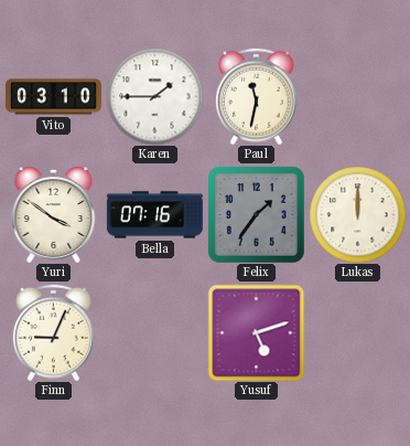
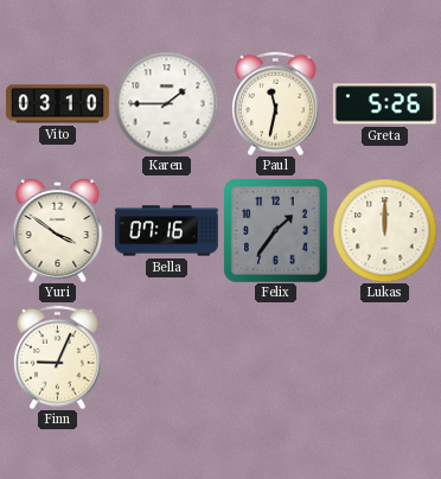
Greta: none -> 5:26 (384, 104)
Yusuf: 5:12 -> none (256, 332)
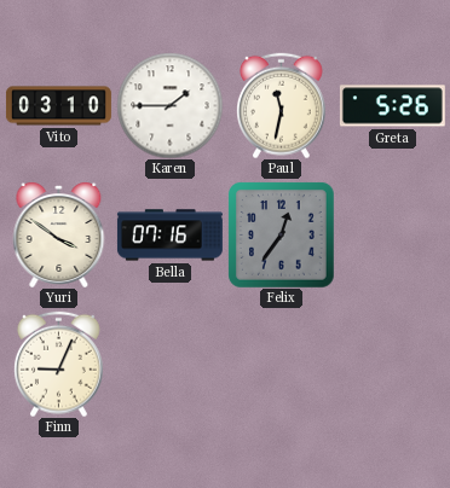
Felix: 1:36 -> 12:36 (282, 236)
Lukas: 12:00 -> none (384, 230)
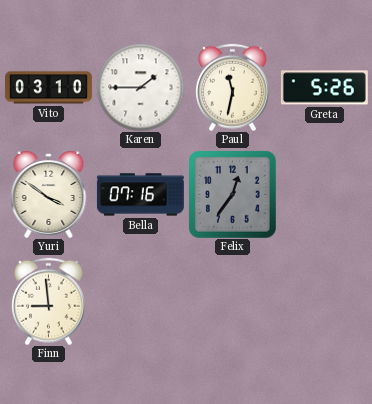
Finn: 9:04 -> 8:59 (49, 301)
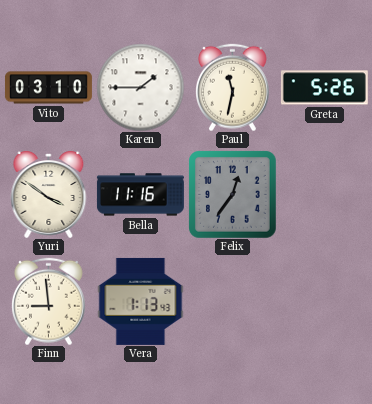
Bella: 07:16 -> 11:16 (140, 195)
Vera: none -> 1:13 (141, 301)
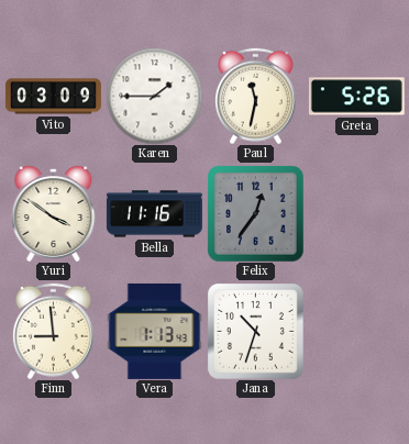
Vito: 03:10 -> 03:09 (53, 97)
Jana: none -> 10:33 (256, 332)
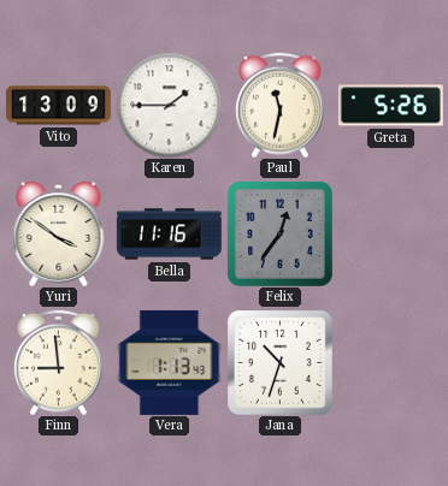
Vito: 03:09 -> 13:09 (58, 106)
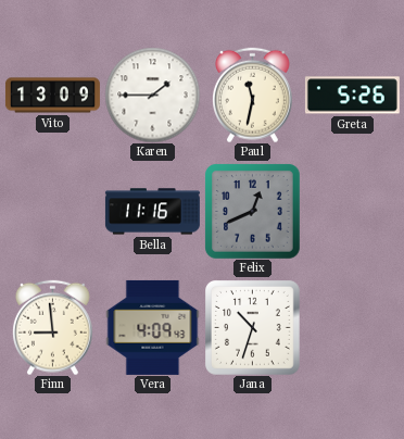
Yuri: 3:51 -> none (59, 235)
Felix: 12:36 -> 12:41 (253, 212)
Vera: 1:13 -> 4:09 (153, 327)
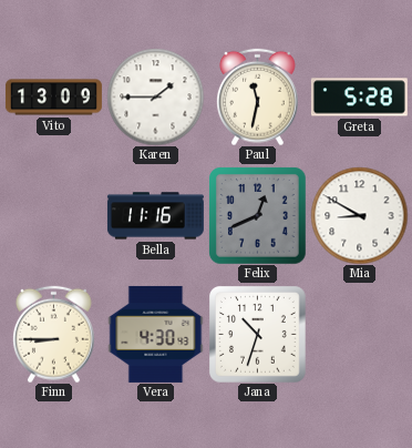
Greta: 5:26 -> 5:28 (359, 98)
Mia: none -> 8:50 (359, 215)
Finn: 8:59 -> 8:45 (54, 334)
Vera: 4:09 -> 4:30 (156, 334)
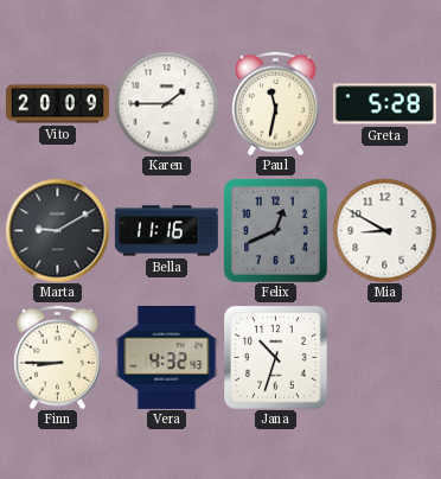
Vito: 13:09 -> 20:09 (57, 104)
Marta: none -> 9:10 (57, 230)
Vera: 4:30 -> 4:32 (167, 357)
